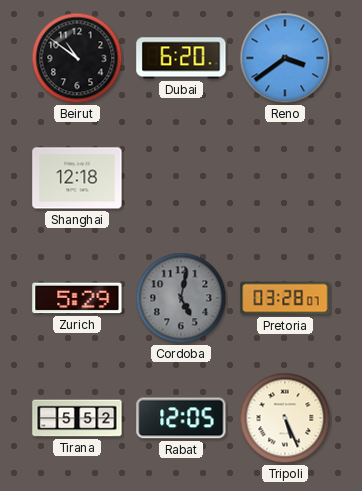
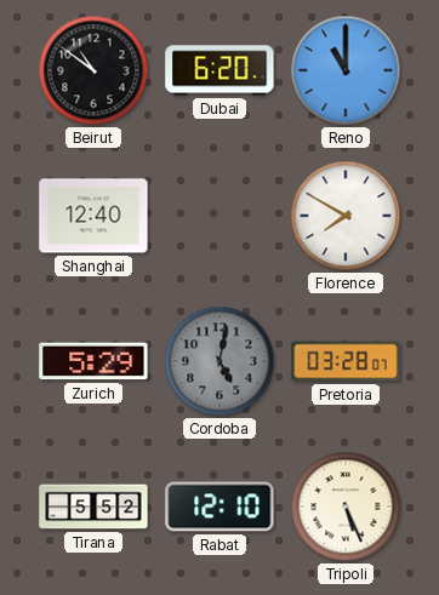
Reno: 3:39 -> 11:00 (346, 70)
Shanghai: 12:18 -> 12:40 (93, 216)
Florence: none -> 7:50 (346, 216)
Rabat: 12:05 -> 12:10 (219, 507)
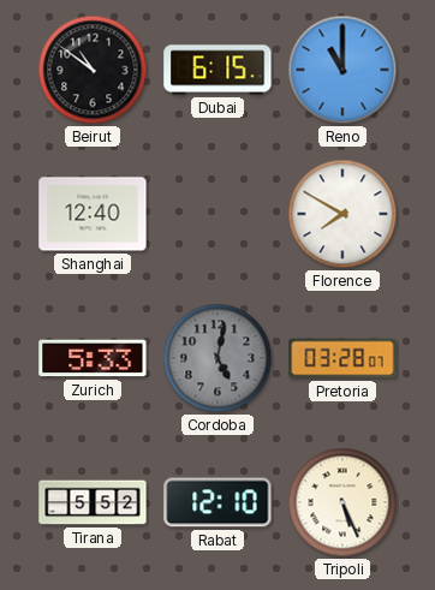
Dubai: 6:20 -> 6:15 (218, 70)
Zurich: 5:29 -> 5:33 (93, 358)
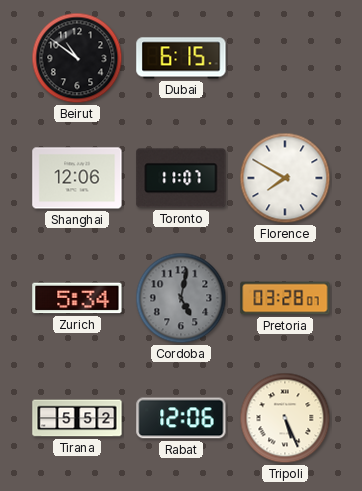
Reno: 11:00 -> none (342, 70)
Shanghai: 12:40 -> 12:06 (77, 178)
Toronto: none -> 11:07 (181, 178)
Zurich: 5:33 -> 5:34 (77, 298)
Rabat: 12:10 -> 12:06 (181, 418)
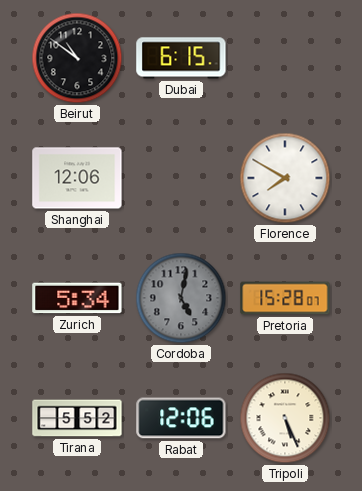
Toronto: 11:07 -> none (181, 178)
Pretoria: 03:28 -> 15:28 (285, 298)
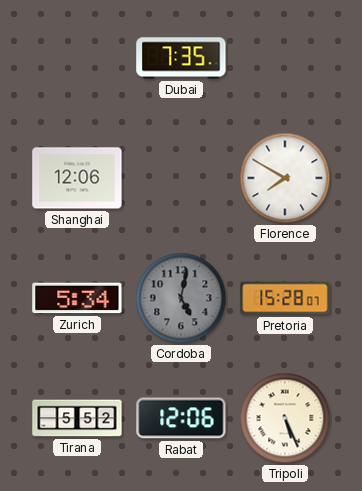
Beirut: 10:51 -> none (77, 58)
Dubai: 6:15 -> 7:35 (181, 58)
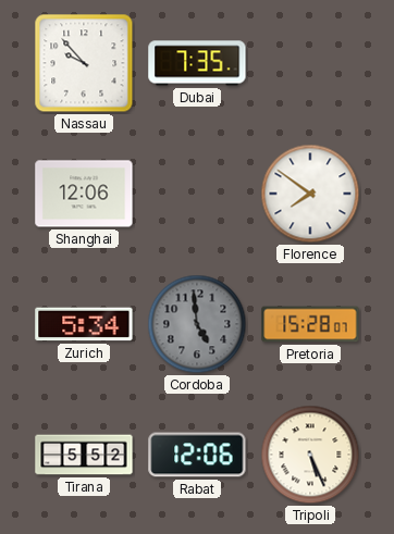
Nassau: none -> 9:53 (84, 63)
Florence: 7:50 -> 7:51 (310, 194)
Cordoba: 5:02 -> 4:59 (197, 324)
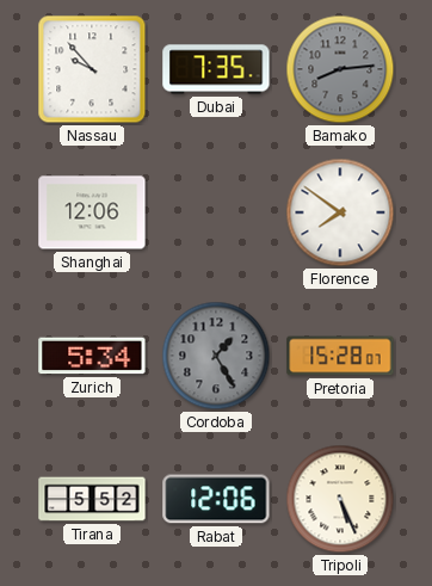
Bamako: none -> 8:14 (340, 69)
Cordoba: 4:59 -> 1:25 (216, 356)
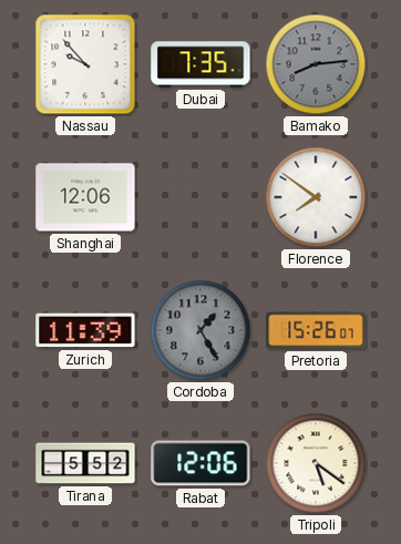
Zurich: 5:34 -> 11:39 (85, 330)
Pretoria: 15:28 -> 15:26 (316, 330)
Tripoli: 5:26 -> 5:21 (316, 463)
